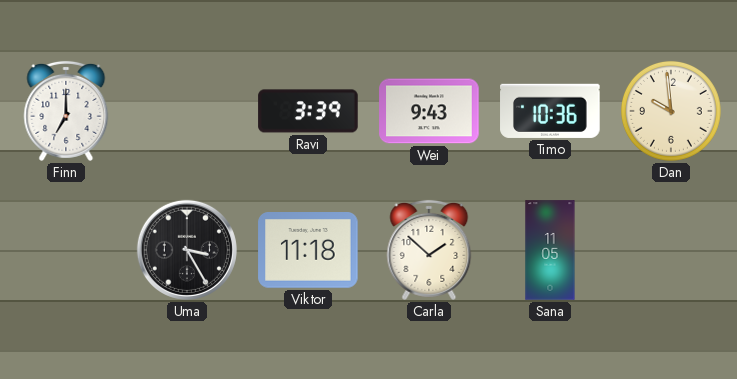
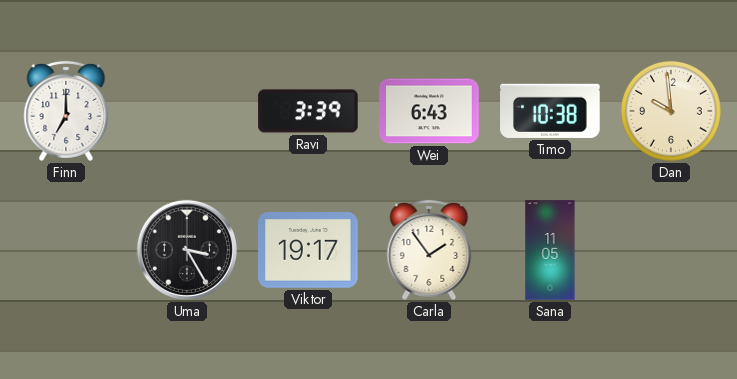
Wei: 9:43 -> 6:43 (429, 111)
Timo: 10:36 -> 10:38 (550, 111)
Viktor: 11:18 -> 19:17 (308, 251)
Carla: 1:52 -> 1:54 (429, 250)
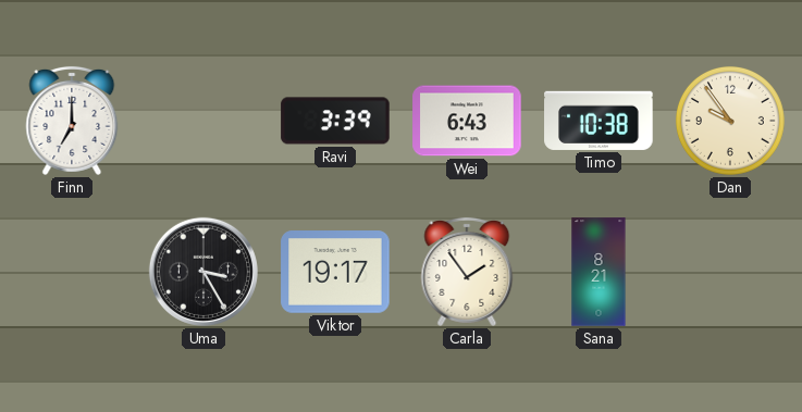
Dan: 9:59 -> 9:54 (730, 121)
Sana: 11:05 -> 8:21 (599, 272)
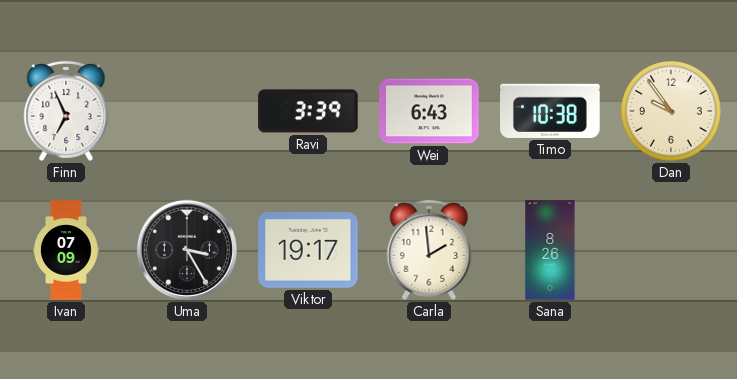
Finn: 7:00 -> 6:56 (66, 111)
Ivan: none -> 07:09 (66, 250)
Carla: 1:54 -> 1:59 (429, 250)
Sana: 8:21 -> 8:26 (550, 250)
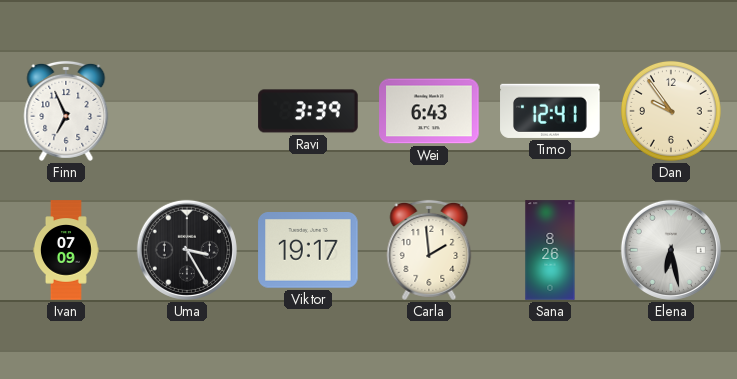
Timo: 10:38 -> 12:41 (550, 111)
Elena: none -> 6:28 (671, 250)
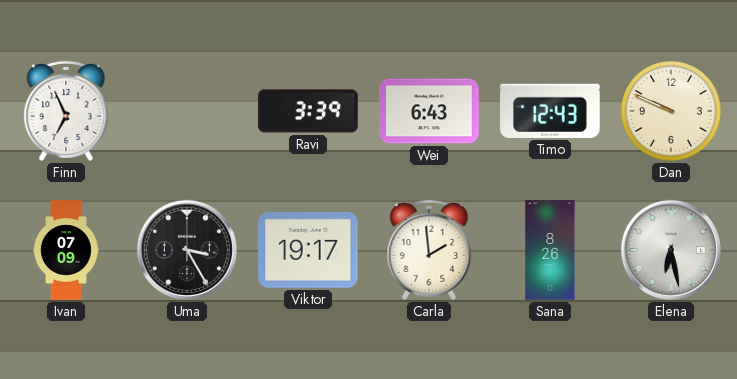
Timo: 12:41 -> 12:43 (550, 111)
Dan: 9:54 -> 9:49 (671, 111)
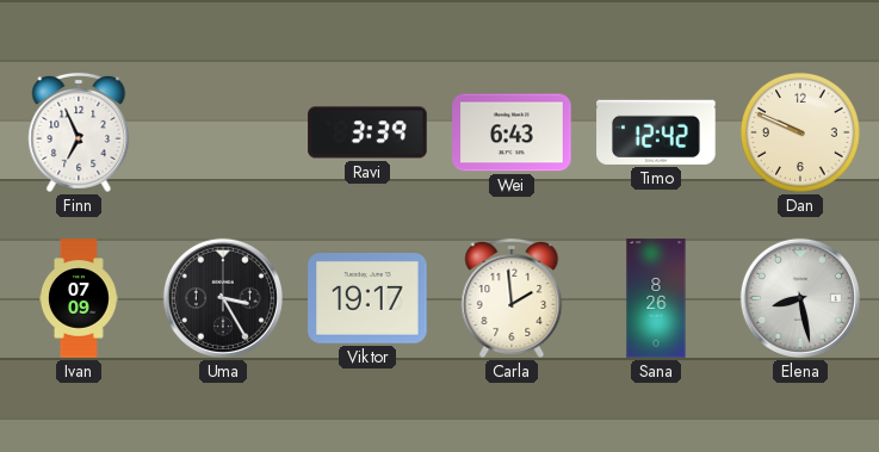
Timo: 12:43 -> 12:42 (656, 132)
Elena: 6:28 -> 8:28 (800, 298)
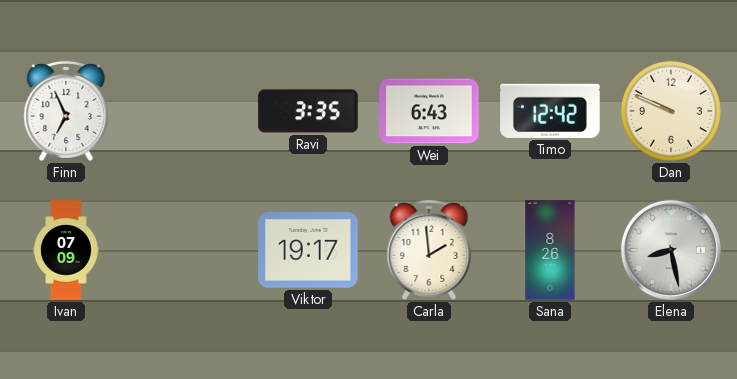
Ravi: 3:39 -> 3:35 (308, 111)
Uma: 3:25 -> none (223, 298)
